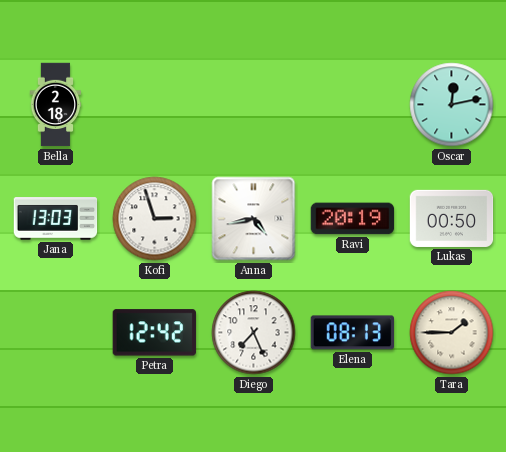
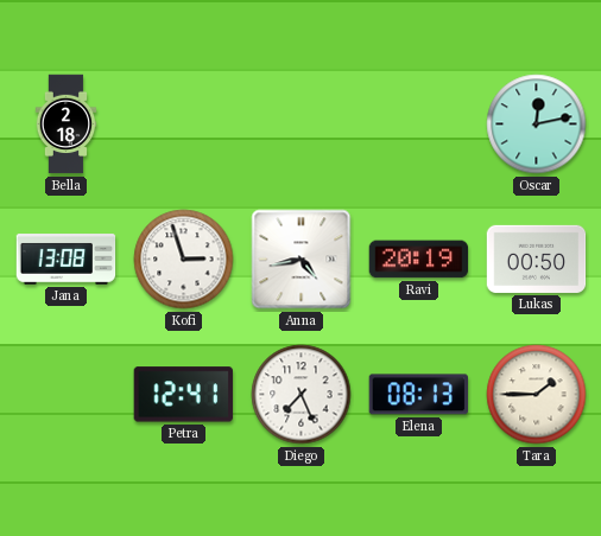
Jana: 13:03 -> 13:08 (67, 260)
Petra: 12:42 -> 12:41 (183, 395)
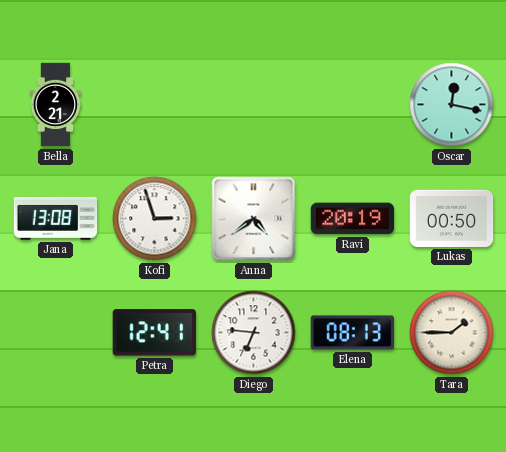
Bella: 2:18 -> 2:21 (56, 105)
Oscar: 12:13 -> 12:17 (452, 105)
Anna: 4:43 -> 4:39 (254, 219)
Diego: 7:26 -> 6:46 (254, 333)
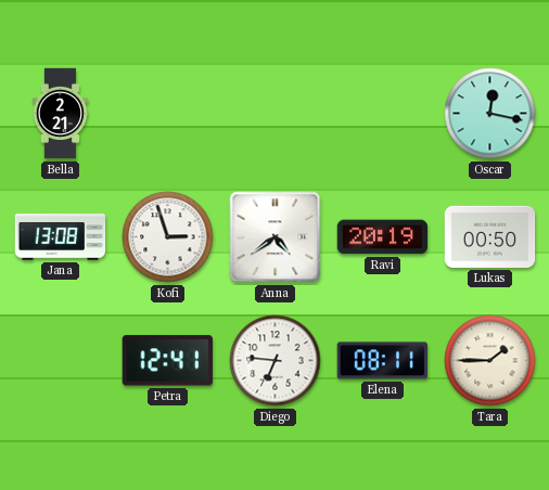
Elena: 08:13 -> 08:11 (382, 361)
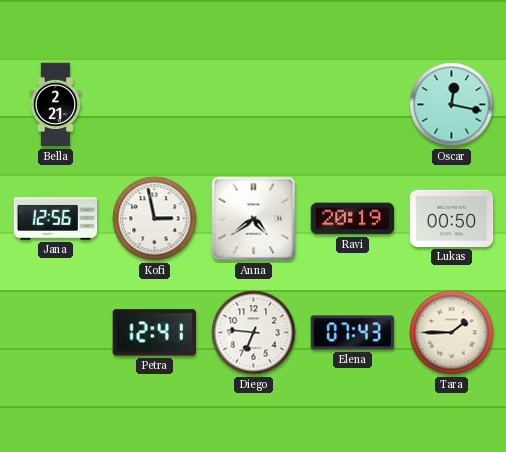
Jana: 13:08 -> 12:56 (56, 219)
Kofi: 2:57 -> 2:58 (155, 219)
Elena: 08:11 -> 07:43 (352, 333)
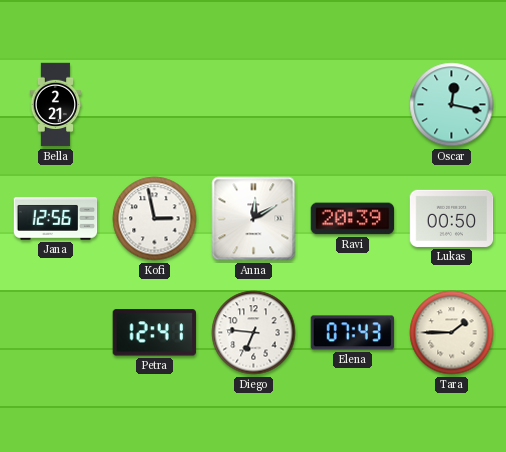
Anna: 4:39 -> 12:10 (254, 219)
Ravi: 20:19 -> 20:39 (353, 219)
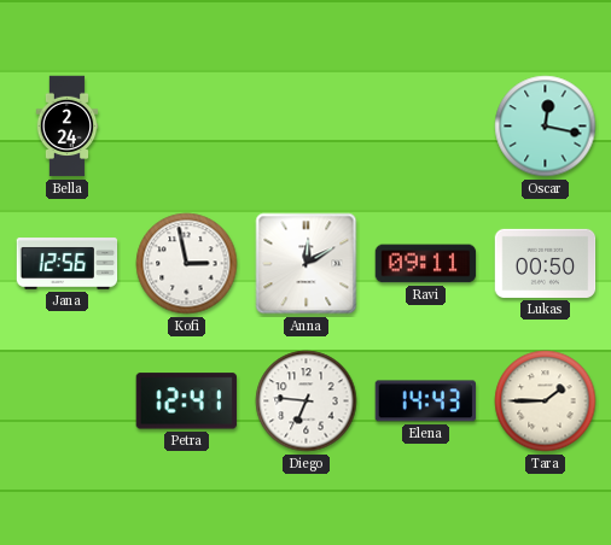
Bella: 2:21 -> 2:24 (68, 127)
Ravi: 20:39 -> 09:11 (426, 264)
Elena: 07:43 -> 14:43 (425, 402)
